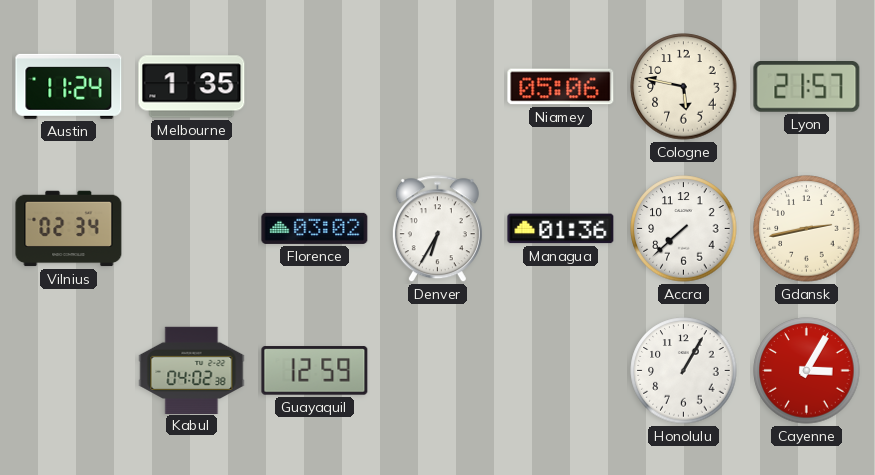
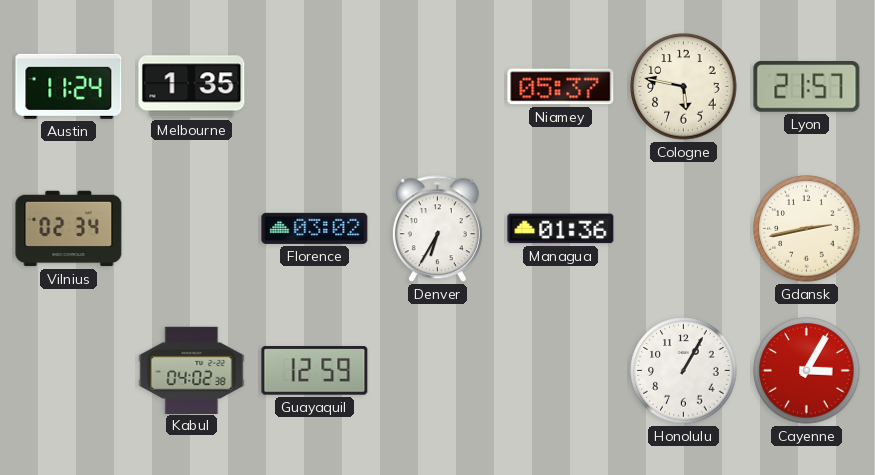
Niamey: 05:06 -> 05:37 (561, 87)
Accra: 7:38 -> none (684, 229)
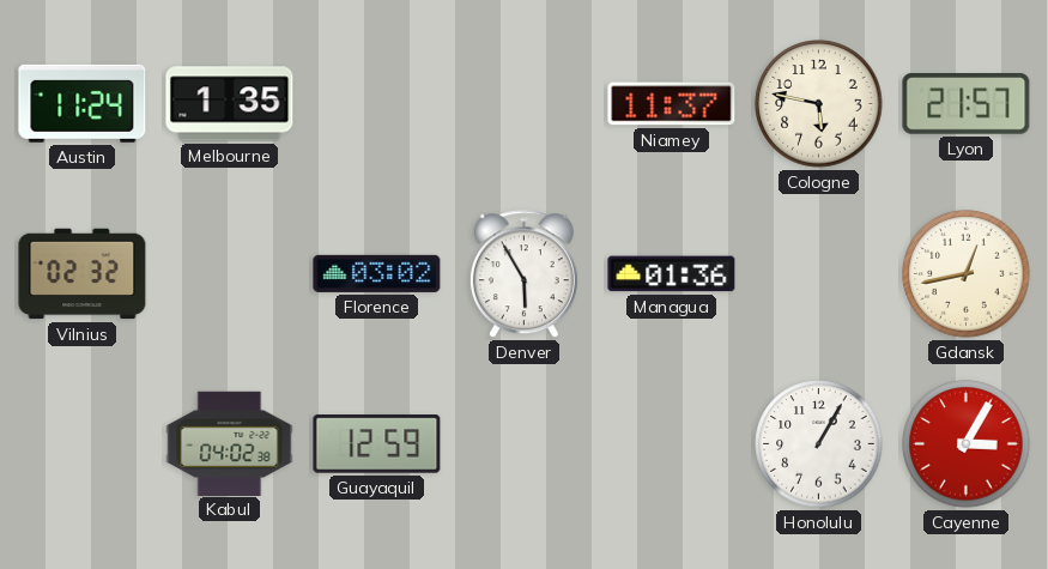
Niamey: 05:37 -> 11:37 (672, 104)
Vilnius: 02:34 -> 02:32 (83, 274)
Denver: 6:35 -> 5:55 (523, 274)
Gdansk: 2:43 -> 12:43 (967, 274)
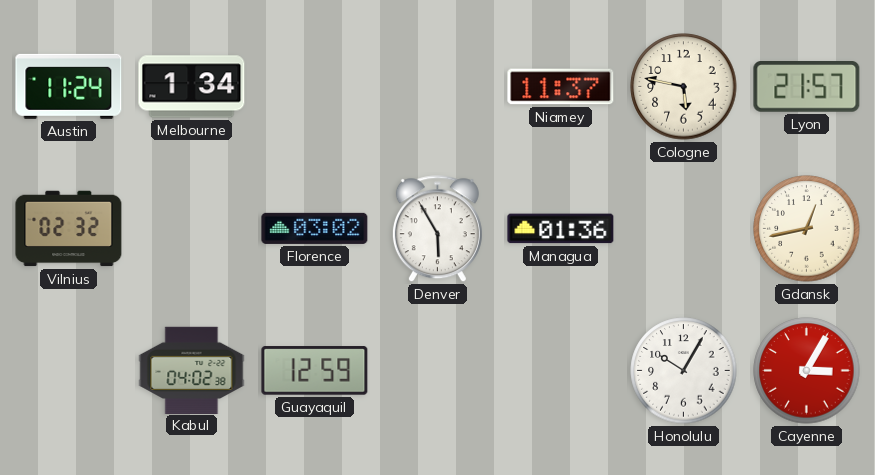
Melbourne: 1:35 -> 1:34 (192, 87)
Honolulu: 1:05 -> 10:05 (684, 371)
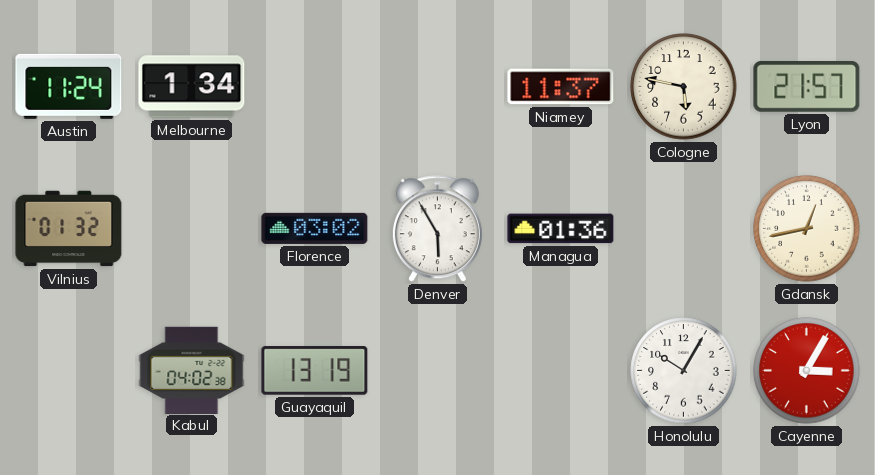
Vilnius: 02:32 -> 01:32 (69, 229)
Guayaquil: 12:59 -> 13:19 (315, 371)
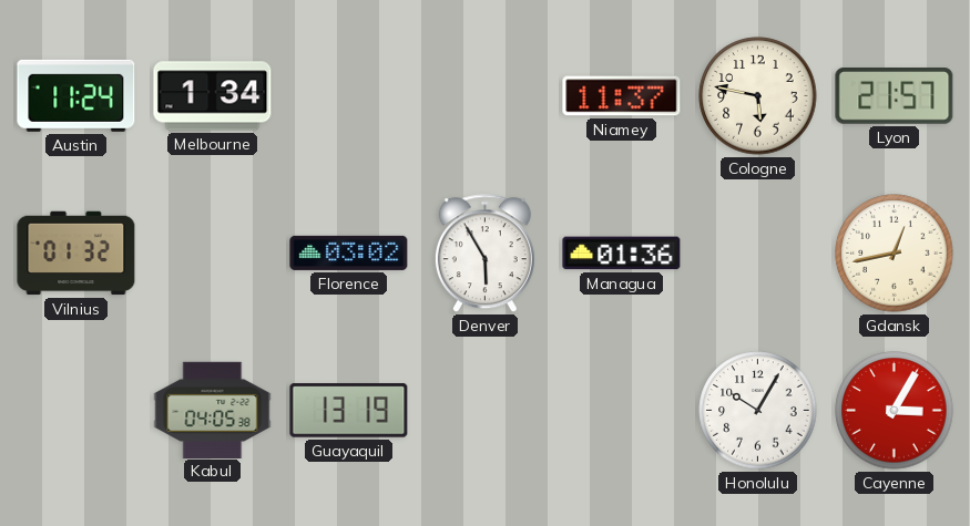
Kabul: 04:02 -> 04:05 (213, 410)
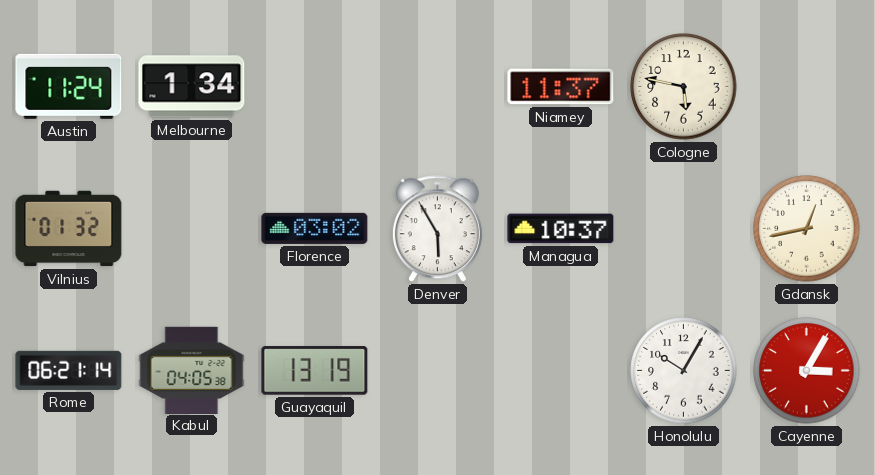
Lyon: 21:57 -> none (895, 96)
Managua: 01:36 -> 10:37 (561, 229)
Rome: none -> 06:21 (69, 370)
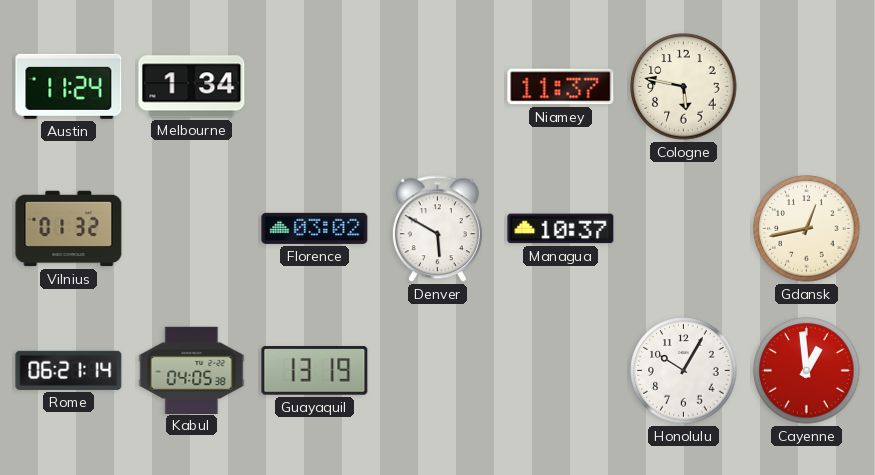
Denver: 5:55 -> 5:50 (437, 229)
Cayenne: 3:05 -> 12:59 (807, 371)
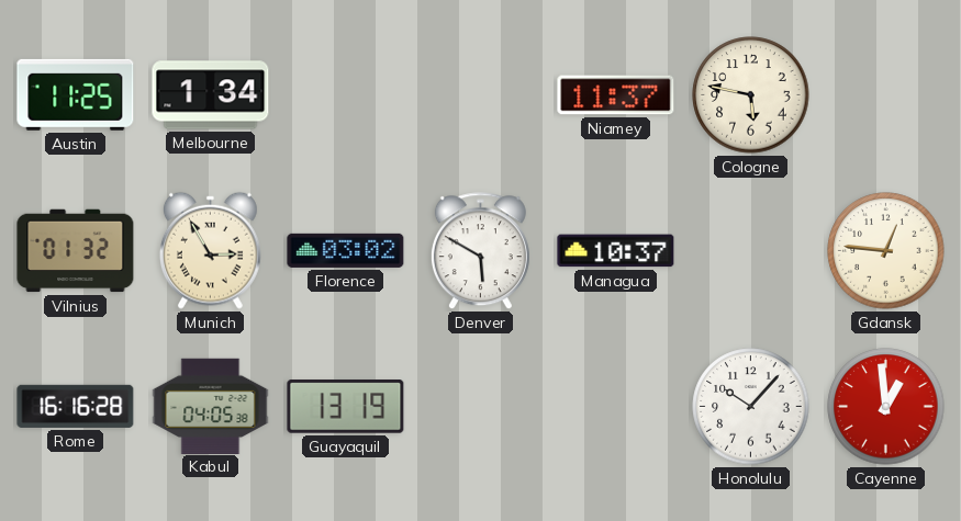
Austin: 11:24 -> 11:25 (76, 94)
Munich: none -> 2:55 (210, 250)
Gdansk: 12:43 -> 12:46 (886, 251)
Rome: 06:21 -> 16:16 (76, 406)
Honolulu: 10:05 -> 10:07 (751, 407)
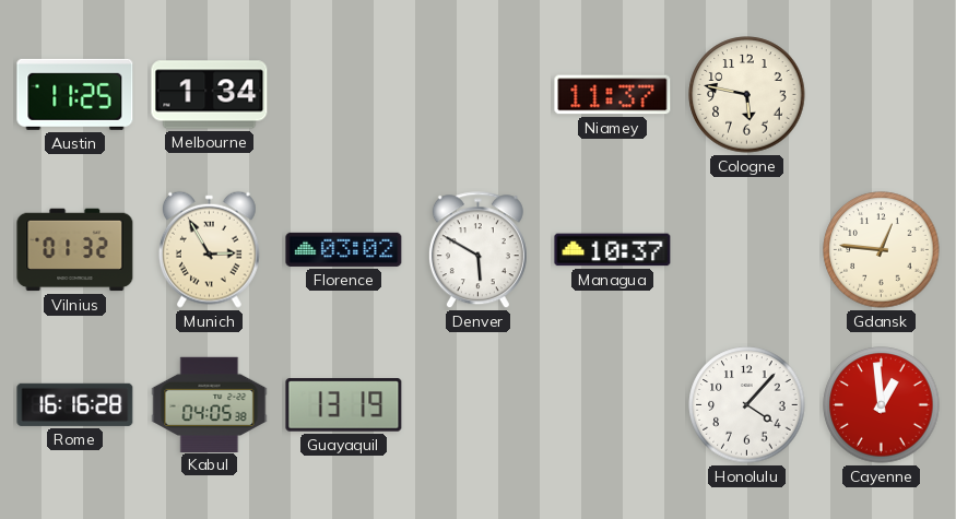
Honolulu: 10:07 -> 4:07 (747, 405)
